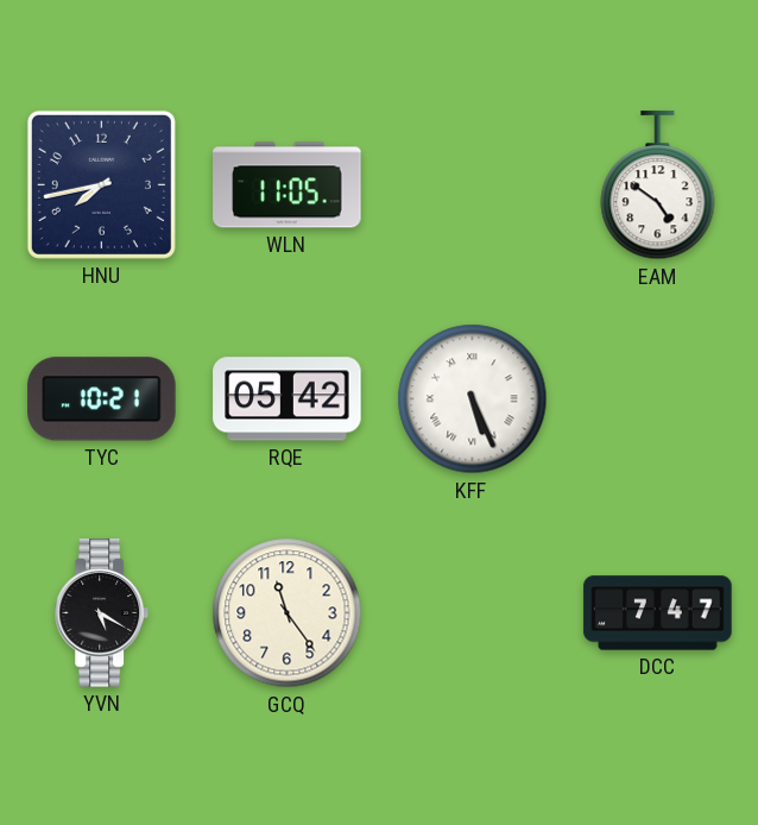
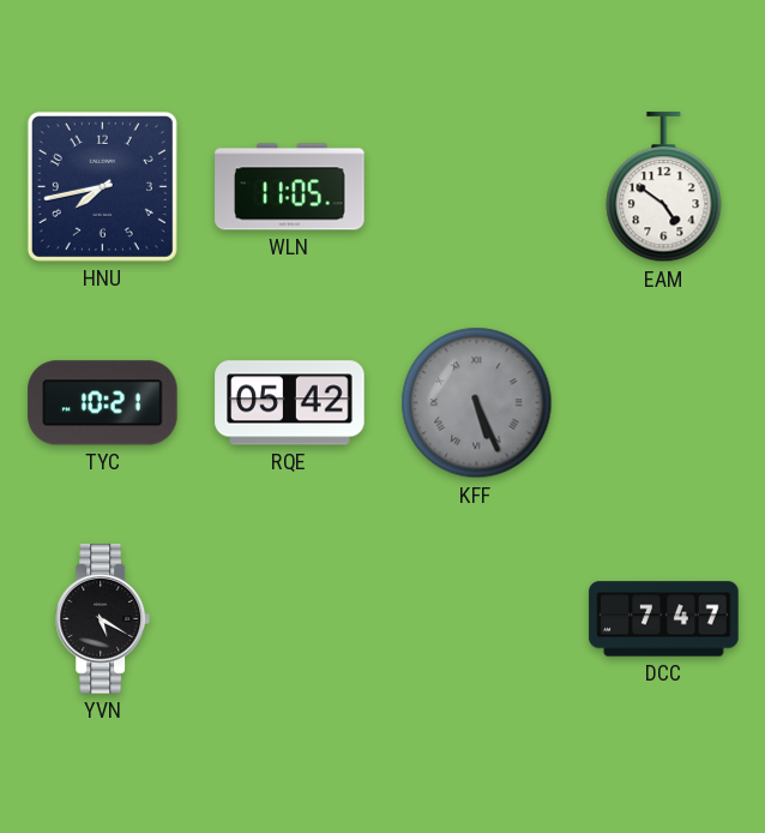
KFF dial: white -> grey (477, 403)
GCQ: 11:24 -> none (288, 613)
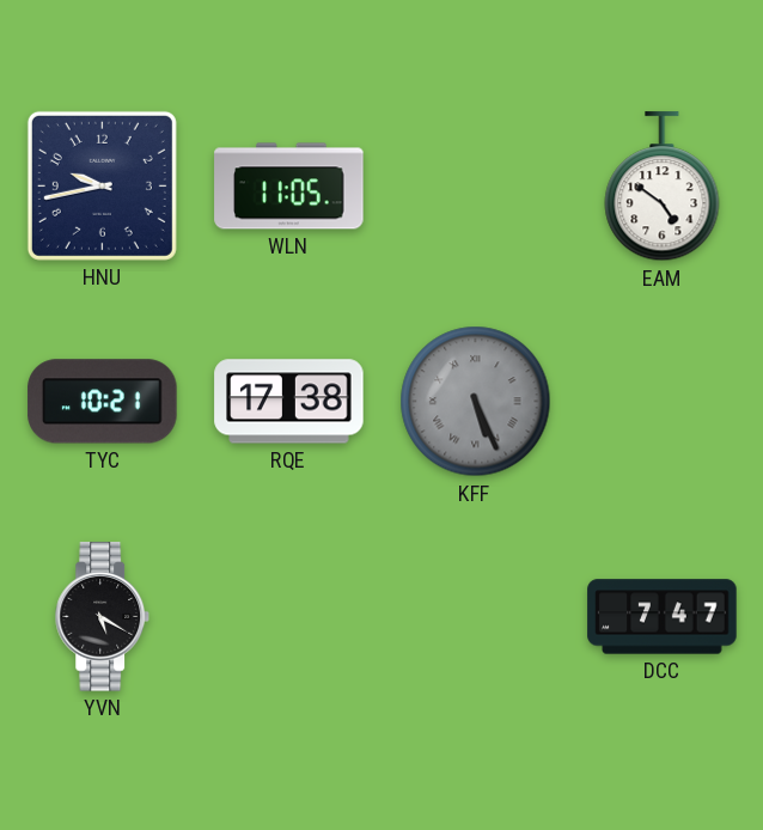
HNU: 7:43 -> 9:43 (102, 185)
RQE: 05:42 -> 17:38 (289, 402)
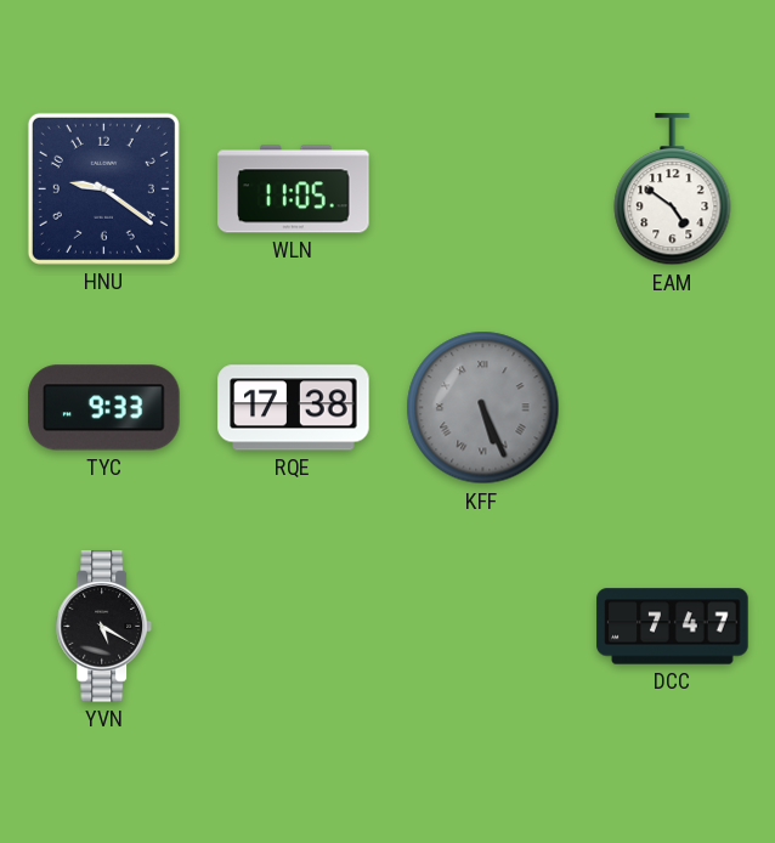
HNU: 9:43 -> 9:21 (103, 188)
TYC: 10:21 -> 9:33 (104, 408)
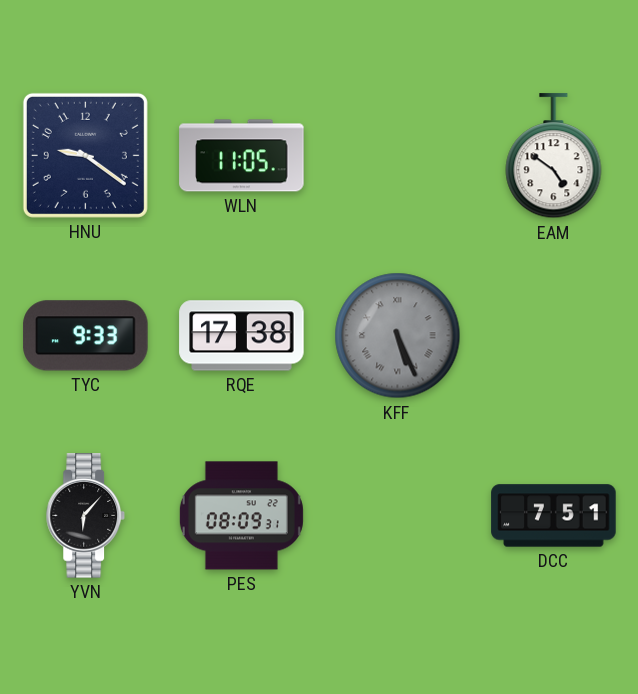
YVN: 5:20 -> 6:07 (86, 516)
PES: none -> 08:09 (241, 516)
DCC: 7:47 -> 7:51 (554, 516)
